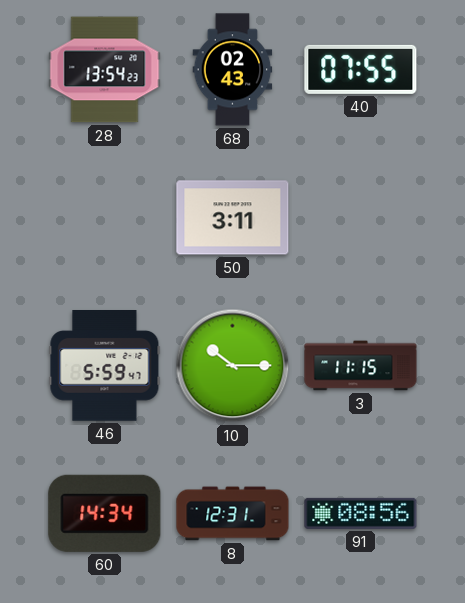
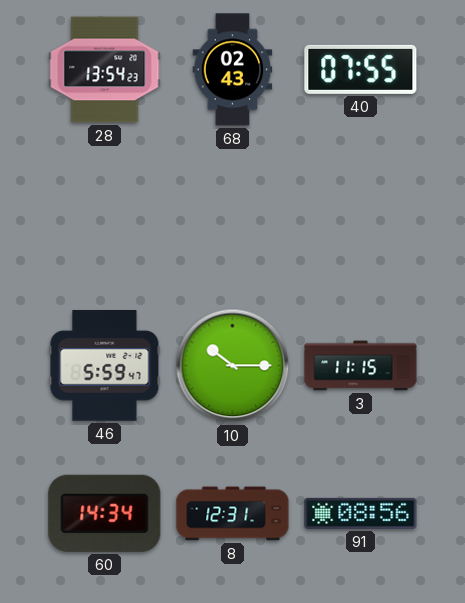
50: 3:11 -> none (233, 218)
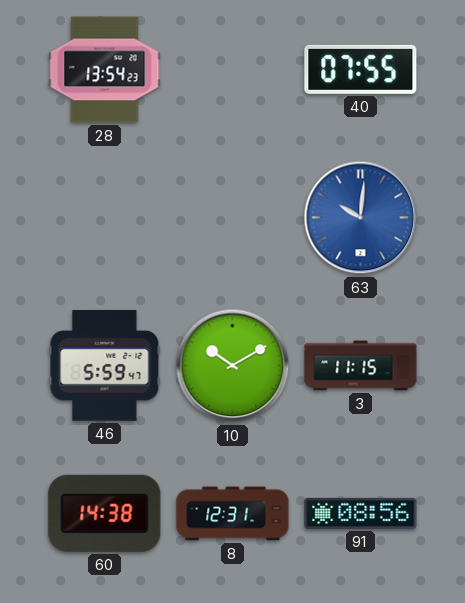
68: 02:43 -> none (233, 70)
63: none -> 10:01 (361, 218)
10: 10:15 -> 10:10 (233, 366)
60: 14:34 -> 14:38 (105, 513)
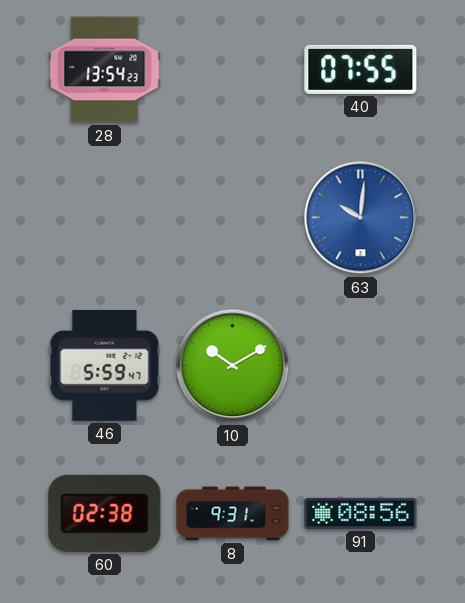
3: 11:15 -> none (361, 366)
60: 14:38 -> 02:38 (105, 513)
8: 12:31 -> 9:31 (233, 514)
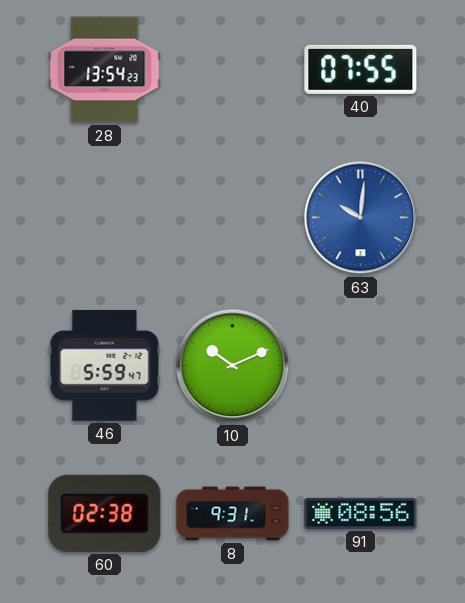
10: 10:10 -> 10:11 (233, 366)
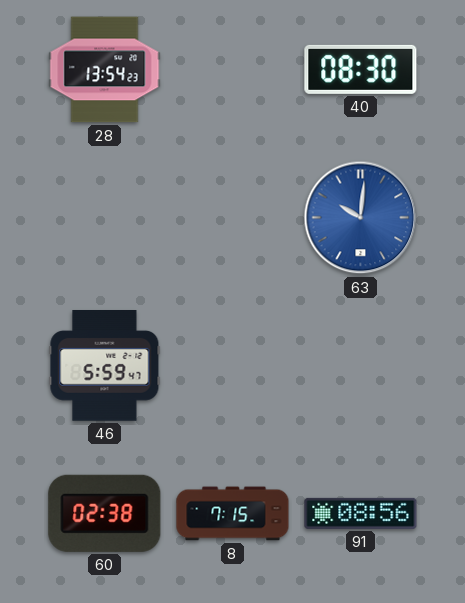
40: 07:55 -> 08:30 (361, 69)
10: 10:11 -> none (233, 366)
8: 9:31 -> 7:15 (233, 514)
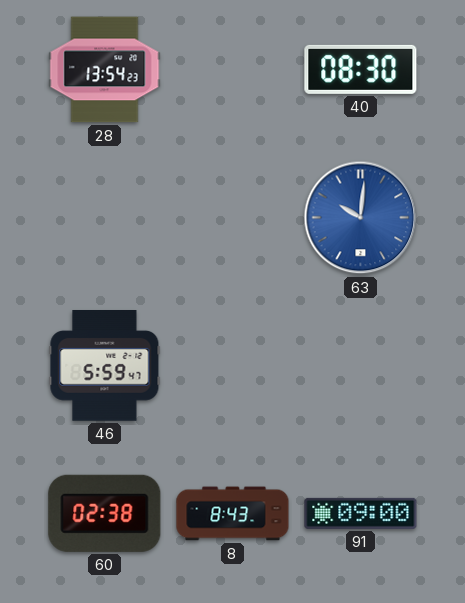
8: 7:15 -> 8:43 (233, 514)
91: 08:56 -> 09:00 (361, 513)
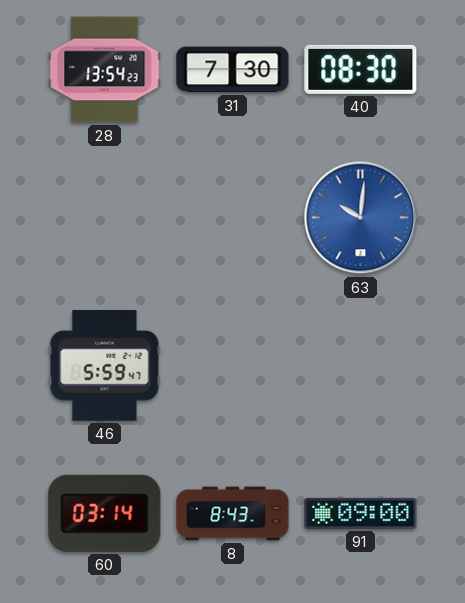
31: none -> 7:30 (233, 70)
60: 02:38 -> 03:14 (105, 513)
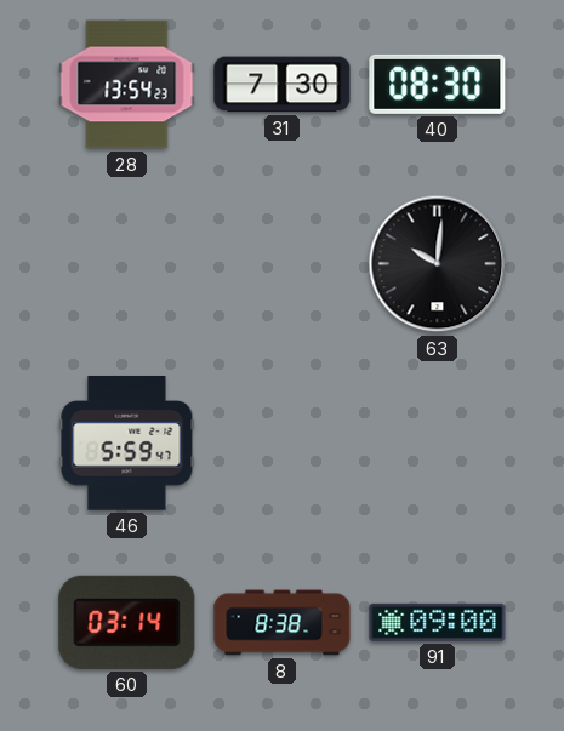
63 dial: blue -> black (438, 264)
8: 8:43 -> 8:38 (283, 623)
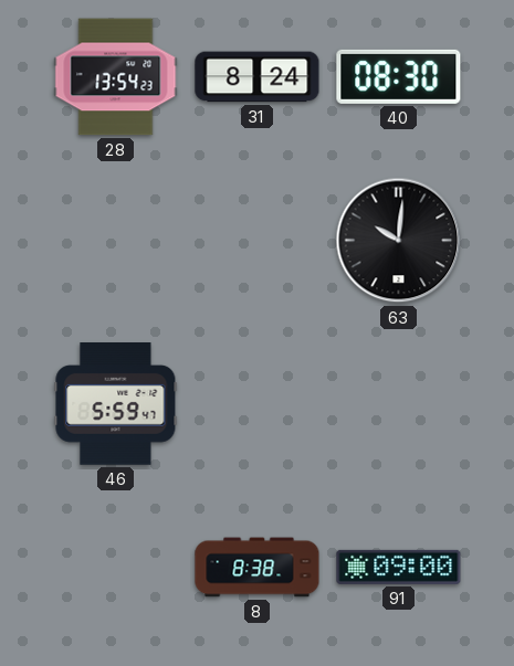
31: 7:30 -> 8:24 (258, 77)
60: 03:14 -> none (127, 622)
